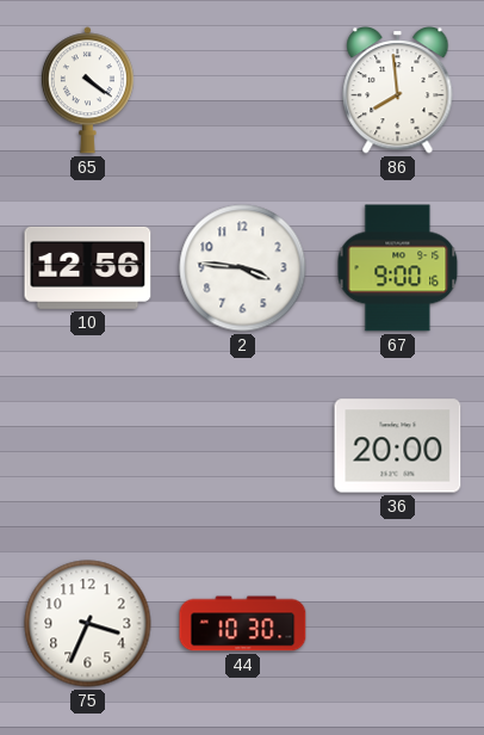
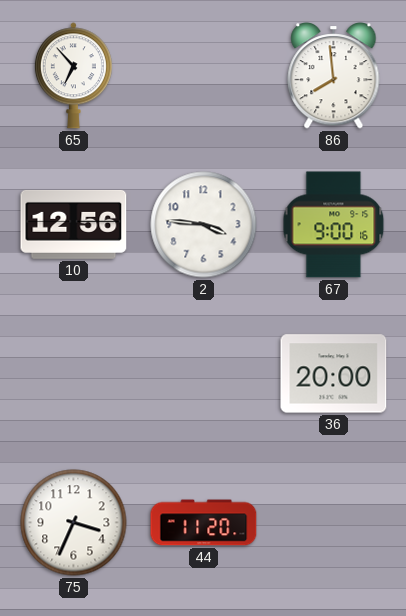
65: 4:21 -> 6:53 (73, 76)
44: 10:30 -> 11:20 (204, 523)
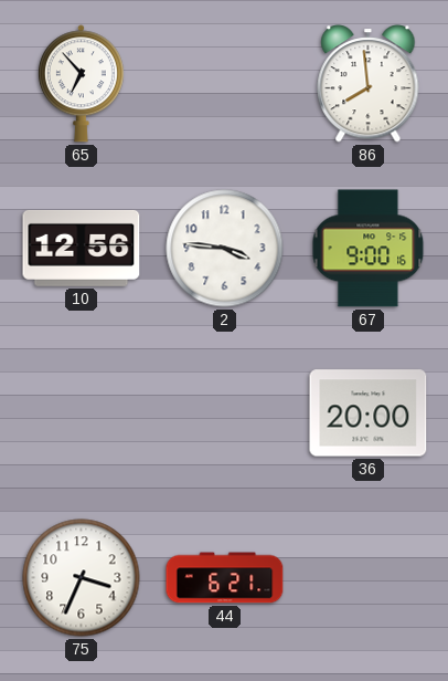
44: 11:20 -> 6:21 (225, 578)
